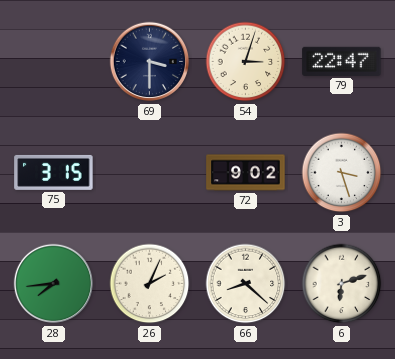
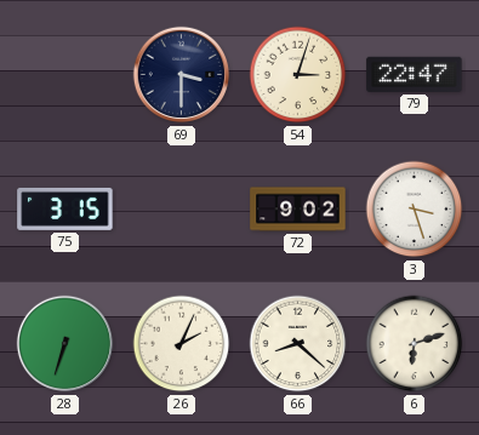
28: 7:44 -> 6:33 (65, 344)
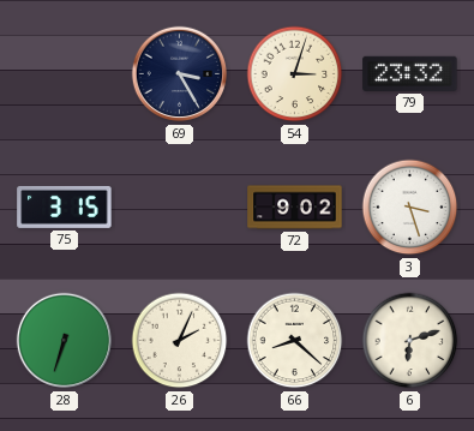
69: 3:30 -> 3:25 (180, 74)
79: 22:47 -> 23:32 (410, 73)
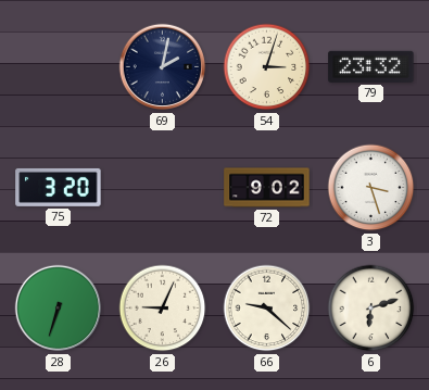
69: 3:25 -> 2:02 (163, 67)
75: 3:15 -> 3:20 (59, 187)
26: 2:04 -> 9:04 (163, 309)
66: 8:22 -> 9:22 (267, 309)
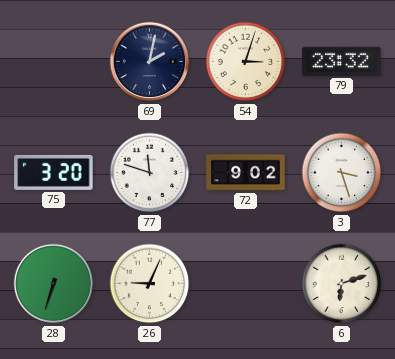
77: none -> 11:48 (150, 173)
66: 9:22 -> none (267, 309)
